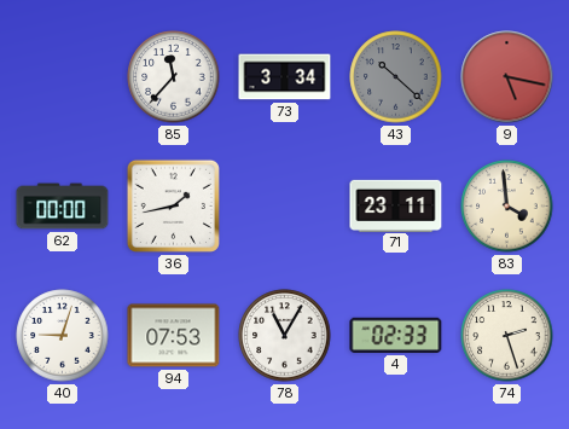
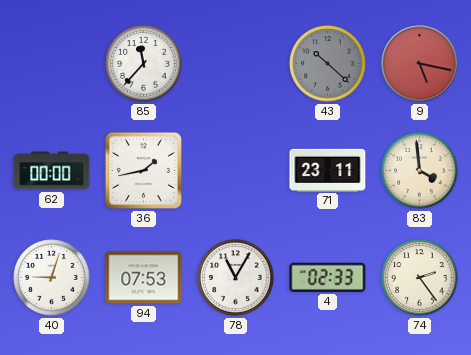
73: 3:34 -> none (285, 77)
74: 2:27 -> 2:24 (420, 278)
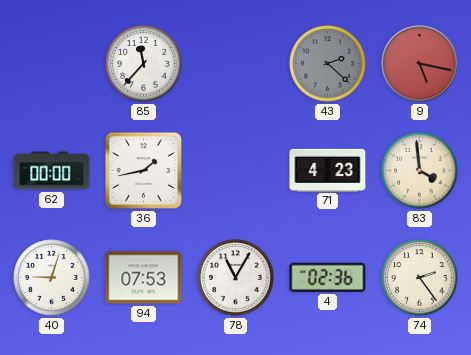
43: 10:22 -> 2:22 (328, 64)
71: 23:11 -> 4:23 (328, 170)
4: 02:33 -> 02:36 (328, 277)
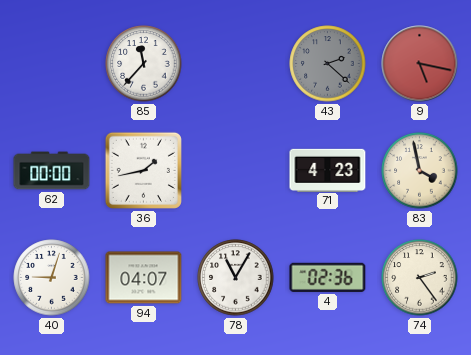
83: 3:59 -> 3:58 (420, 171)
94: 07:53 -> 04:07 (144, 278)
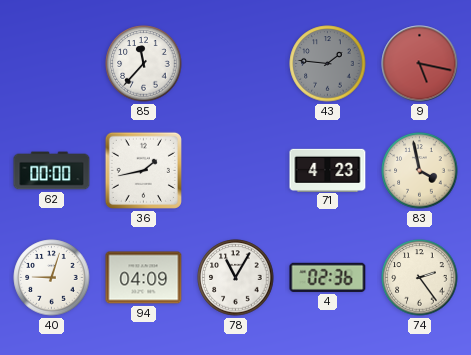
43: 2:22 -> 1:46 (328, 64)
94: 04:07 -> 04:09 (144, 278)
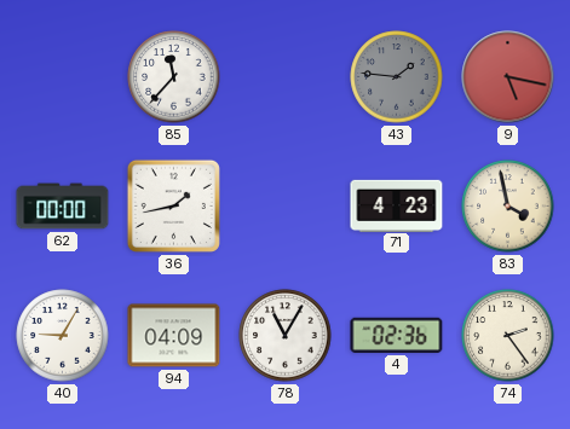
40: 9:03 -> 9:05 (63, 336)
